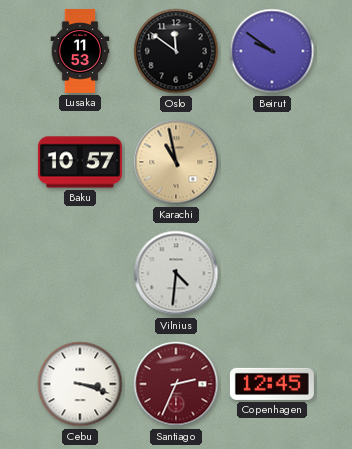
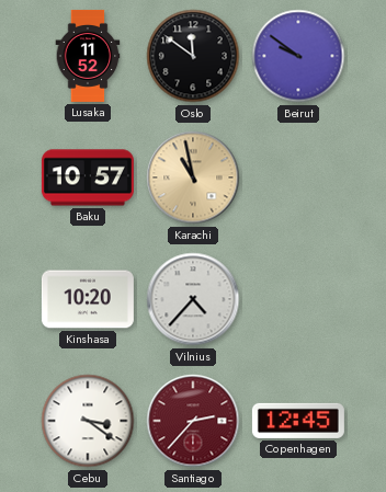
Lusaka: 11:53 -> 11:52 (88, 56)
Kinshasa: none -> 10:20 (88, 299)
Vilnius: 4:31 -> 4:37 (193, 299)
Cebu: 3:18 -> 3:21 (88, 421)
Santiago: 2:34 -> 2:37 (193, 421)
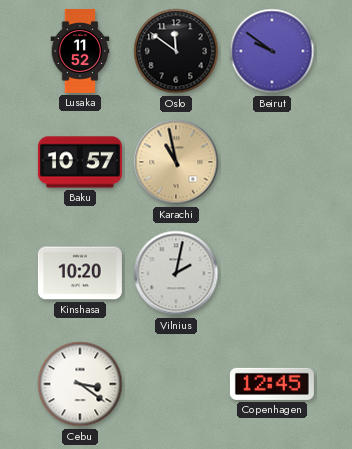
Vilnius: 4:37 -> 2:02 (176, 273)
Santiago: 2:37 -> none (193, 421)
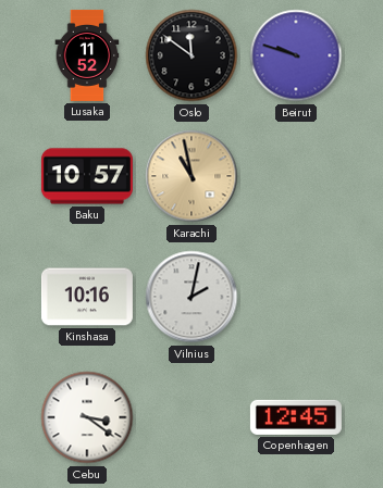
Beirut: 9:51 -> 9:48 (296, 55)
Kinshasa: 10:20 -> 10:16 (87, 297)
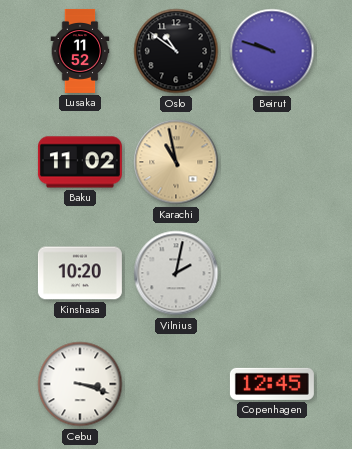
Oslo: 11:51 -> 10:51 (176, 51)
Baku: 10:57 -> 11:02 (80, 162)
Kinshasa: 10:16 -> 10:20 (80, 273)
Cebu: 3:21 -> 3:18 (80, 384)
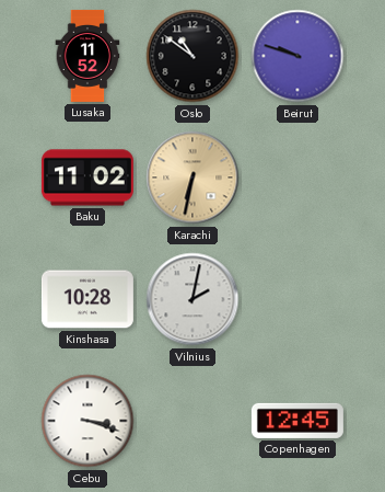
Karachi: 10:58 -> 6:32 (192, 178)
Kinshasa: 10:20 -> 10:28 (87, 299)
